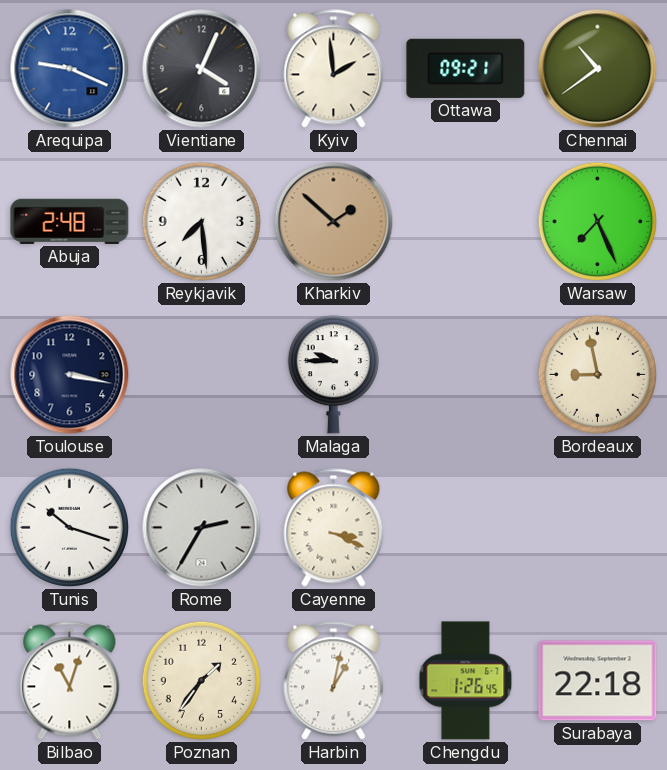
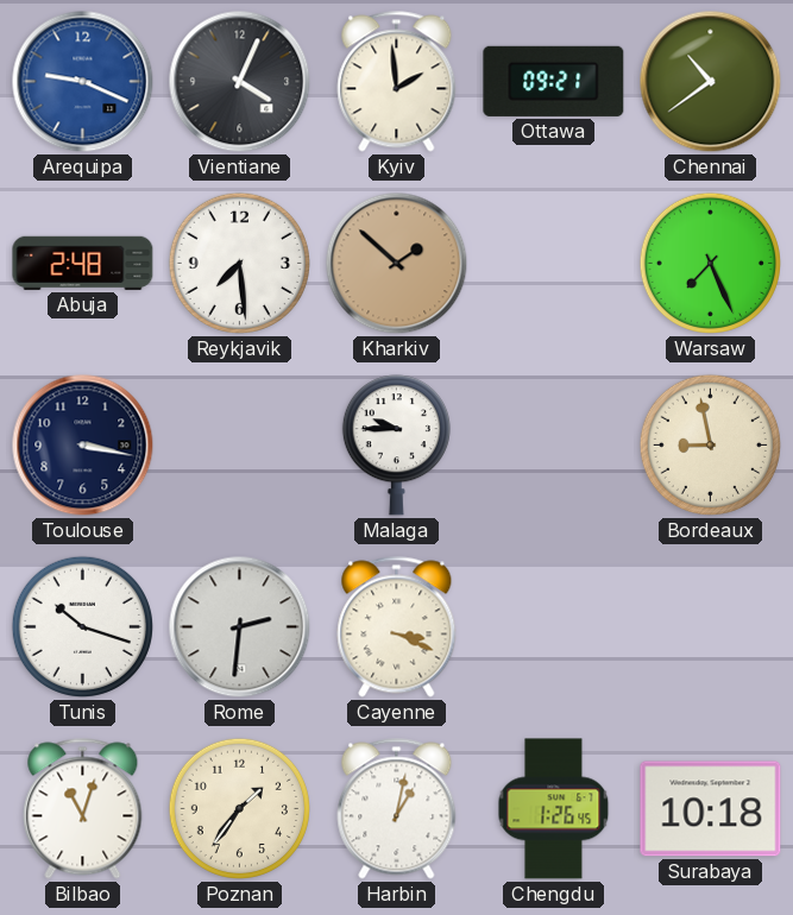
Rome: 2:35 -> 2:31 (240, 627)
Surabaya: 22:18 -> 10:18 (711, 809)
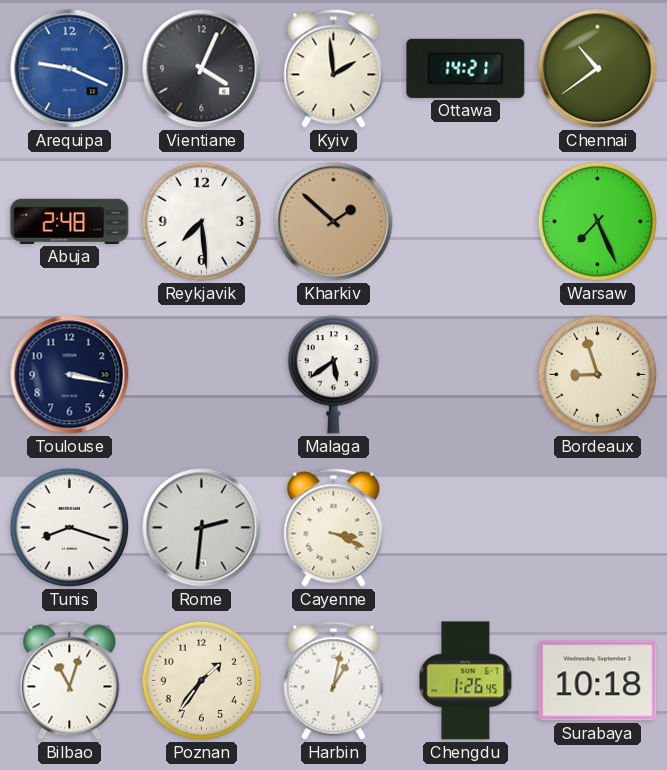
Ottawa: 09:21 -> 14:21 (466, 68)
Malaga: 9:45 -> 5:39 (333, 375)
Bordeaux: 8:58 -> 8:57 (597, 374)
Tunis: 10:18 -> 8:18 (69, 527)
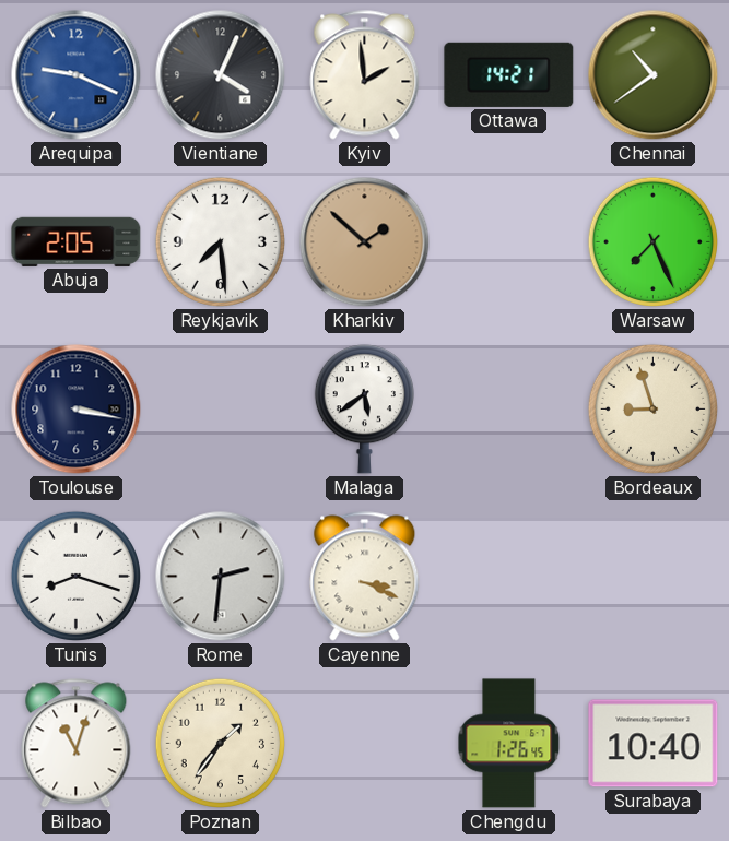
Abuja: 2:48 -> 2:05 (77, 241)
Harbin: 1:02 -> none (334, 681)
Surabaya: 10:18 -> 10:40 (654, 744)
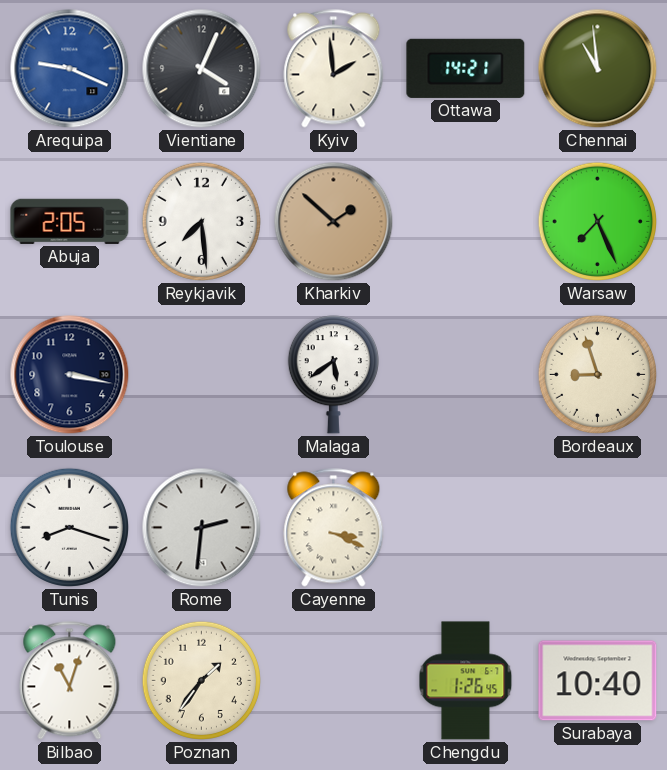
Chennai: 10:39 -> 10:59 (598, 69)
